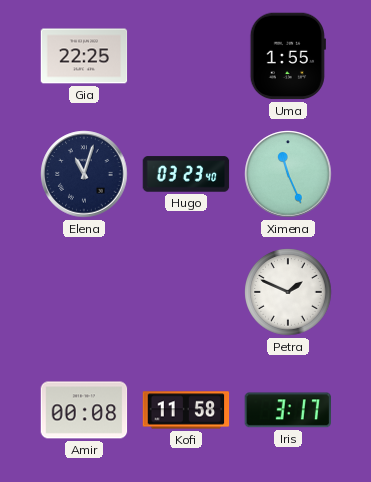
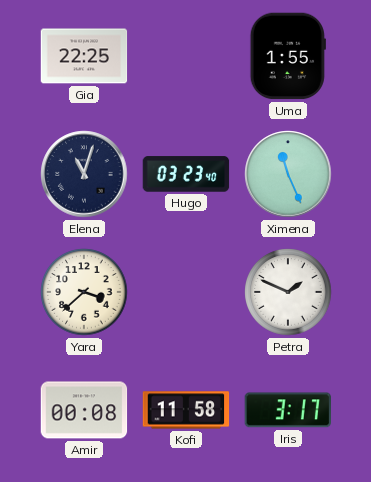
Yara: none -> 3:38 (84, 292)
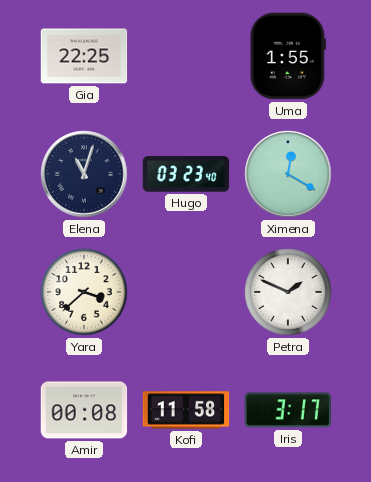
Ximena: 11:26 -> 12:20 (288, 174)
